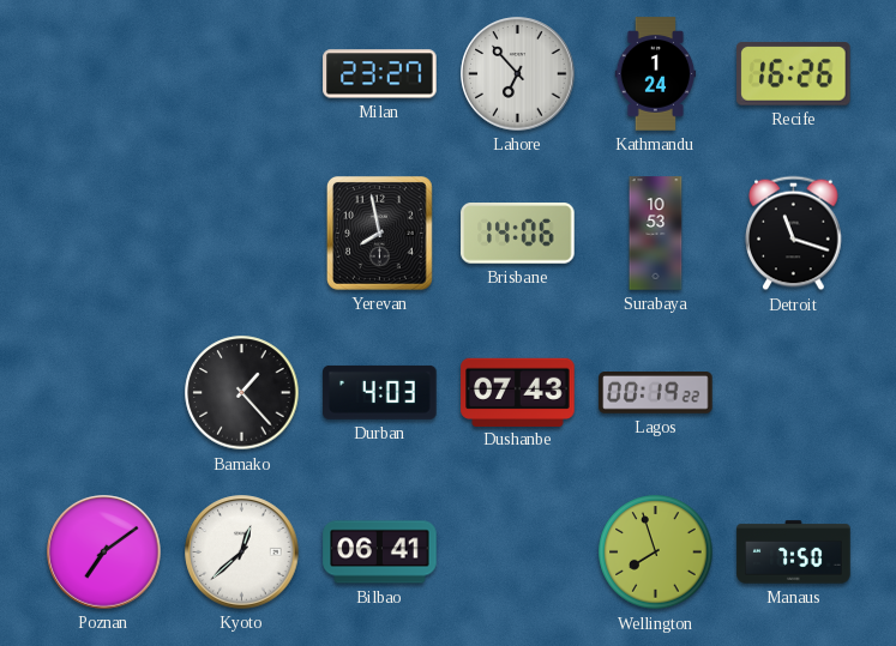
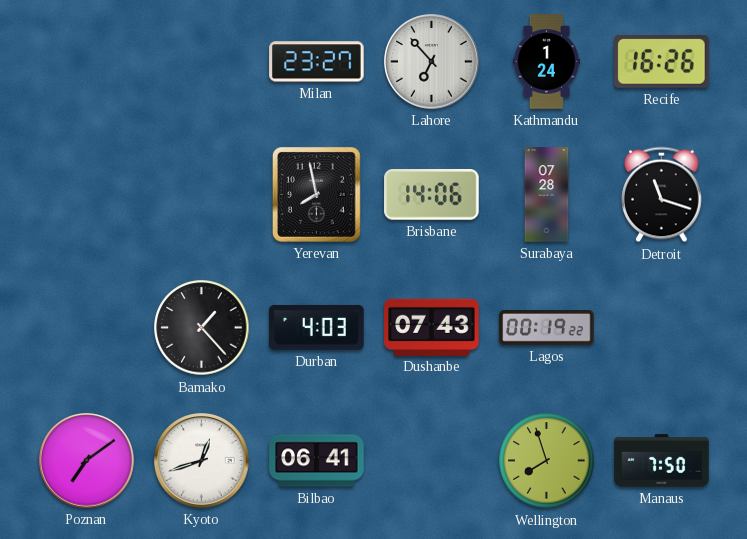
Surabaya: 10:53 -> 07:28 (547, 195)
Kyoto: 12:38 -> 12:42 (202, 461)
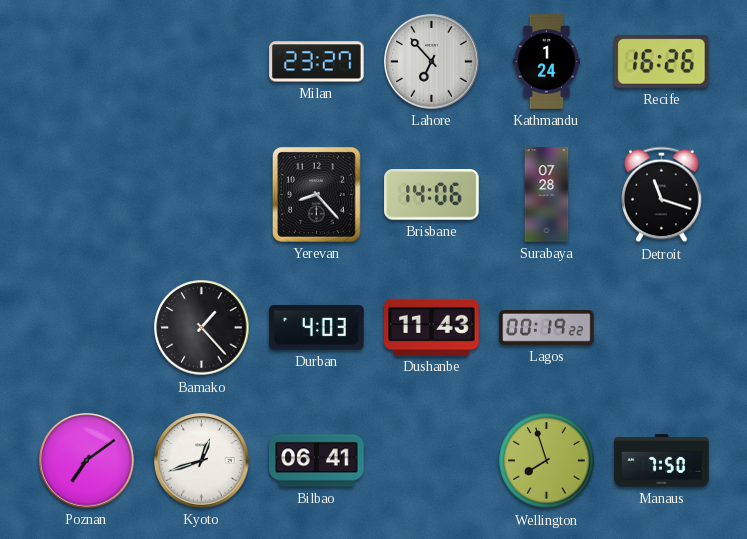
Yerevan: 7:58 -> 8:23 (316, 194)
Dushanbe: 07:43 -> 11:43 (432, 327)
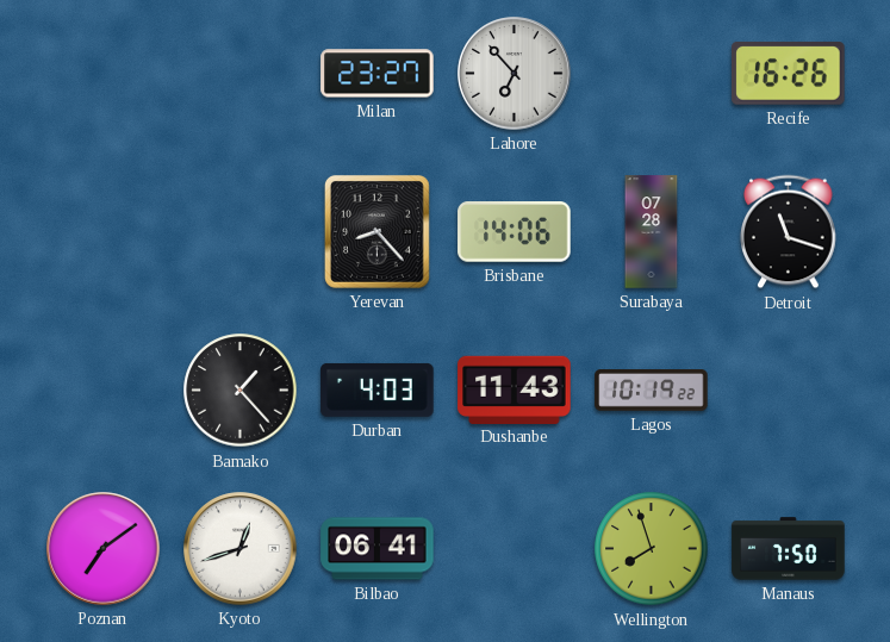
Kathmandu: 1:24 -> none (547, 62)
Lagos: 00:19 -> 10:19 (652, 391)
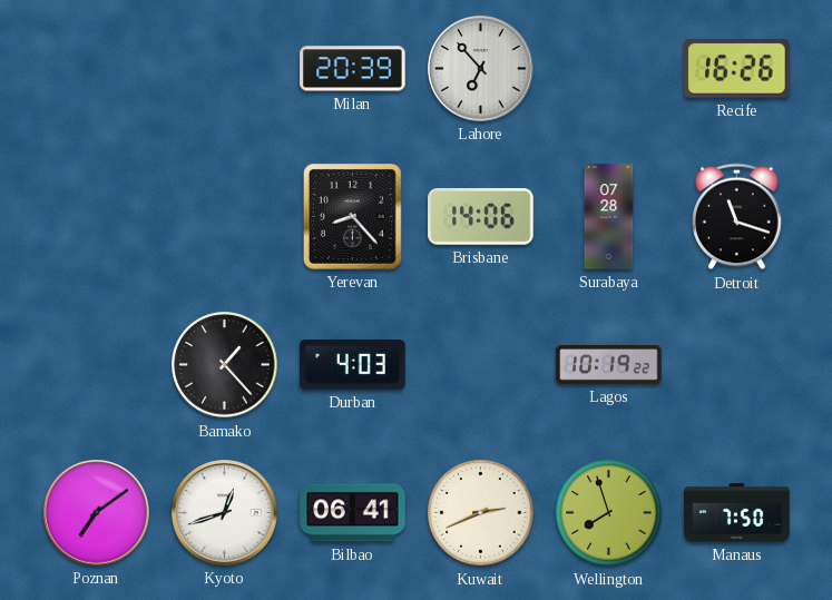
Milan: 23:27 -> 20:39 (353, 69)
Dushanbe: 11:43 -> none (515, 389)
Kuwait: none -> 2:41 (481, 513)
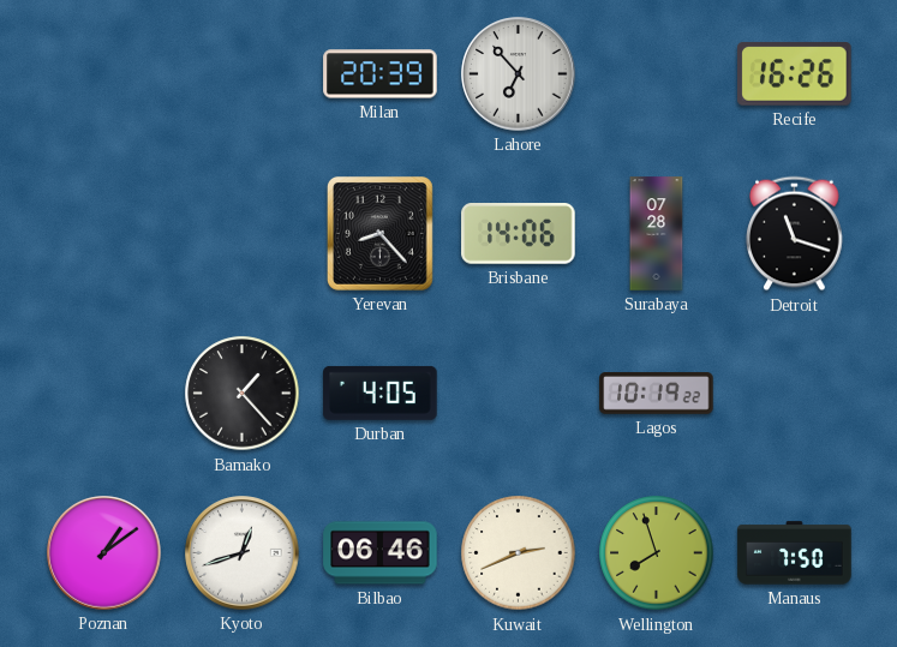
Durban: 4:03 -> 4:05 (381, 393)
Poznan: 7:09 -> 1:09 (104, 553)
Bilbao: 06:41 -> 06:46 (381, 553)
